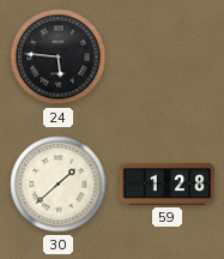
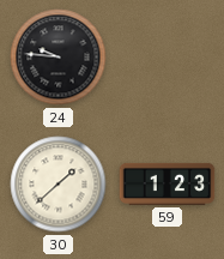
24: 5:46 -> 9:46 (59, 58)
59: 1:28 -> 1:23 (168, 183)
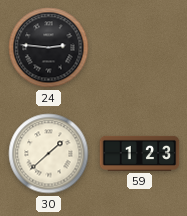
24: 9:46 -> 2:46 (49, 48)
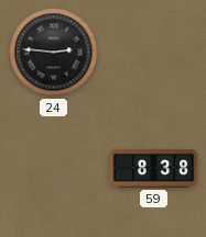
30: 1:38 -> none (49, 154)
59: 1:23 -> 8:38 (154, 168)
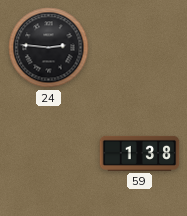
59: 8:38 -> 1:38 (140, 153)
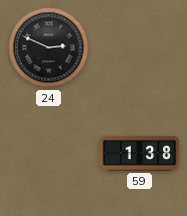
24: 2:46 -> 2:49 (49, 48)
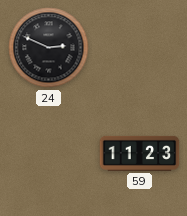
59: 1:38 -> 11:23 (140, 153)
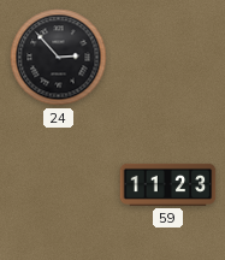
24: 2:49 -> 2:53 (59, 58)
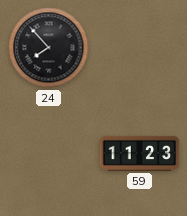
24: 2:53 -> 7:53 (49, 48)
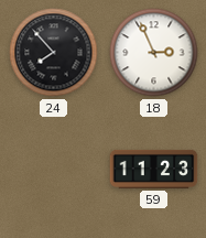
18: none -> 2:56 (154, 53)
